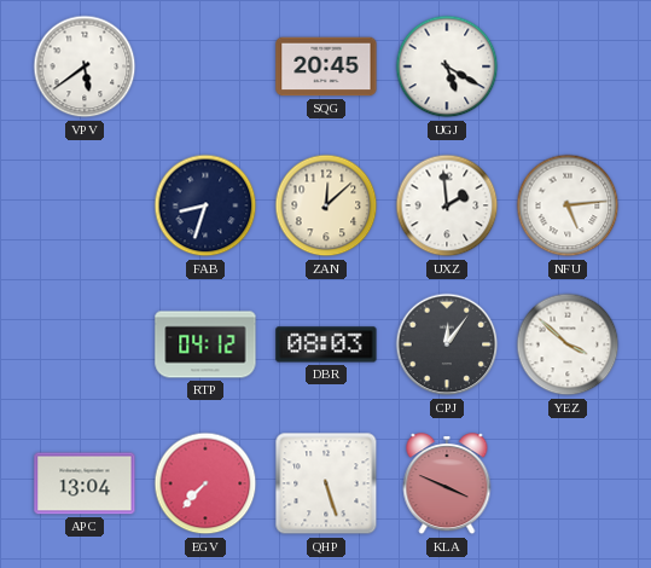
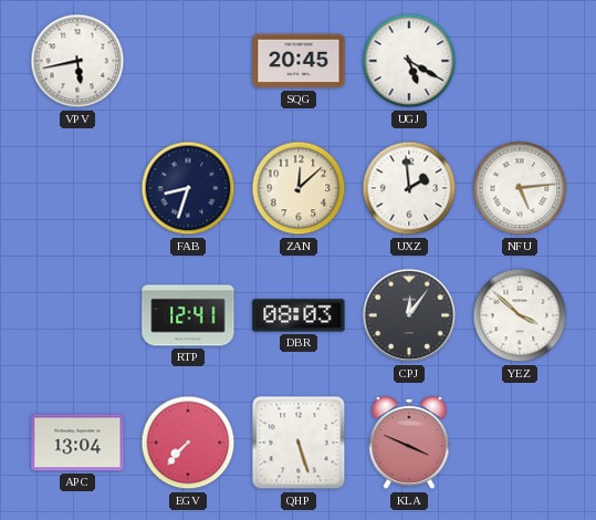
VPV: 5:39 -> 5:43 (77, 61)
RTP: 04:12 -> 12:41 (188, 315)
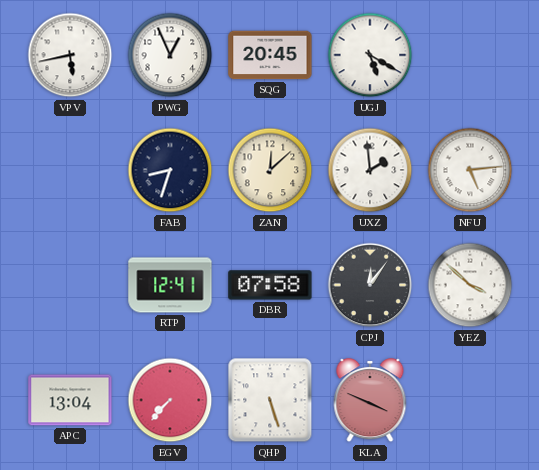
PWG: none -> 12:56 (170, 55)
DBR: 08:03 -> 07:58 (270, 285)
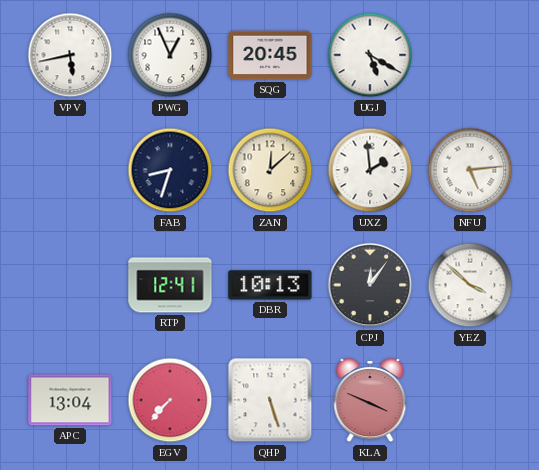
DBR: 07:58 -> 10:13 (270, 285)
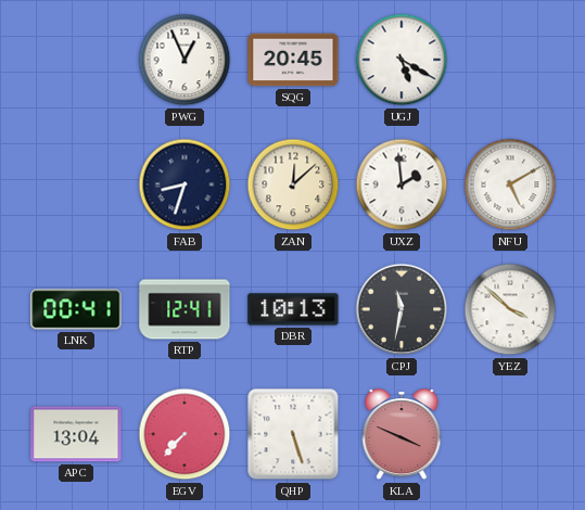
VPV: 5:43 -> none (70, 55)
NFU: 5:14 -> 5:10 (510, 184)
LNK: none -> 00:41 (76, 309)
CPJ: 12:06 -> 11:32 (402, 309)
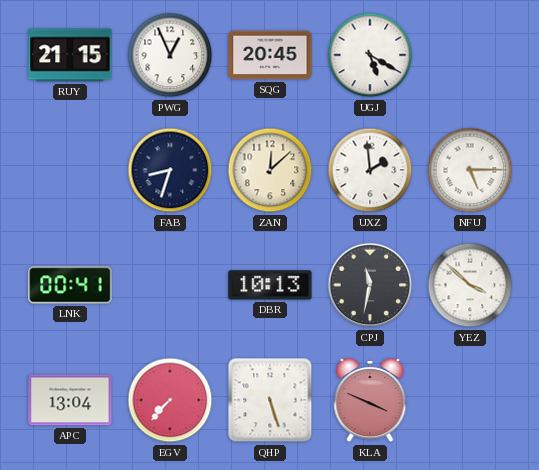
RUY: none -> 21:15 (70, 55)
NFU: 5:10 -> 5:15 (470, 170)
RTP: 12:41 -> none (185, 309)
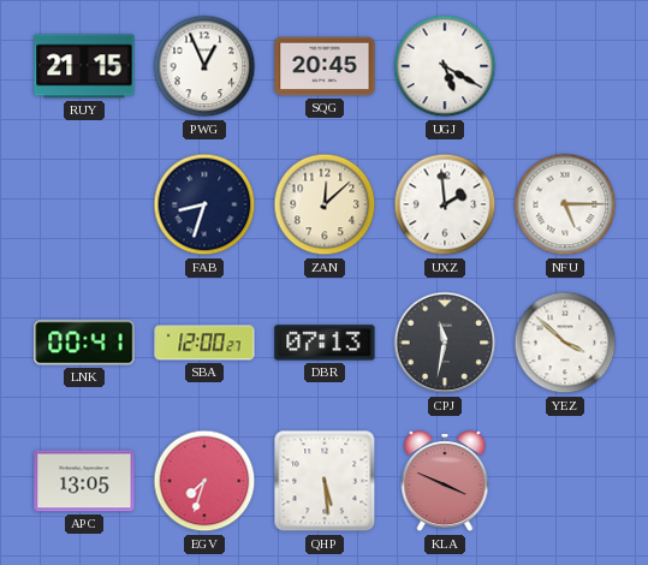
SBA: none -> 12:00 (204, 343)
DBR: 10:13 -> 07:13 (325, 343)
APC: 13:04 -> 13:05 (84, 481)
EGV: 7:37 -> 7:33 (204, 481)
QHP: 5:27 -> 5:29 (325, 481)
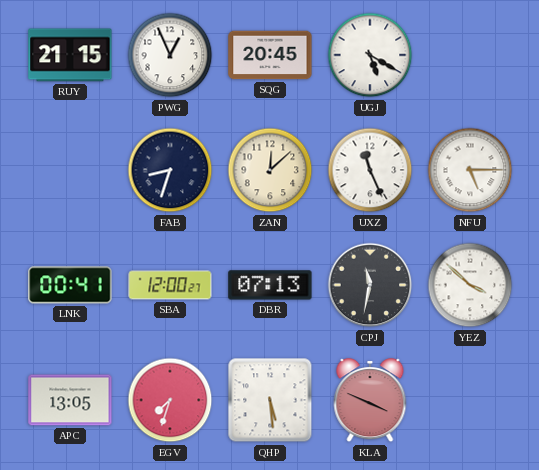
UXZ: 1:59 -> 11:26 (370, 170)
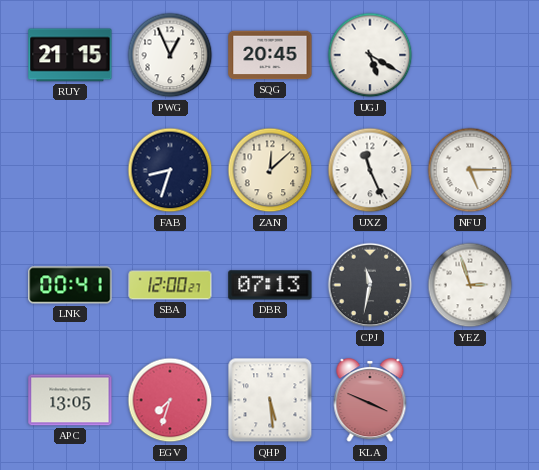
YEZ: 3:52 -> 2:57 (470, 285)
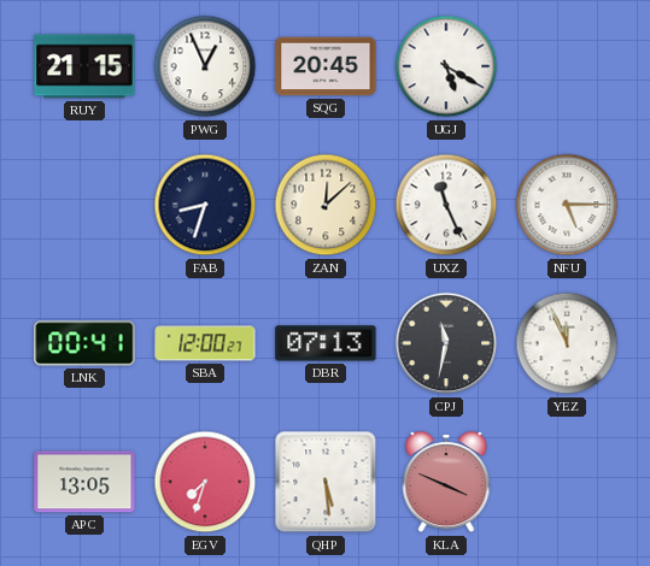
YEZ: 2:57 -> 11:56 (567, 343)
